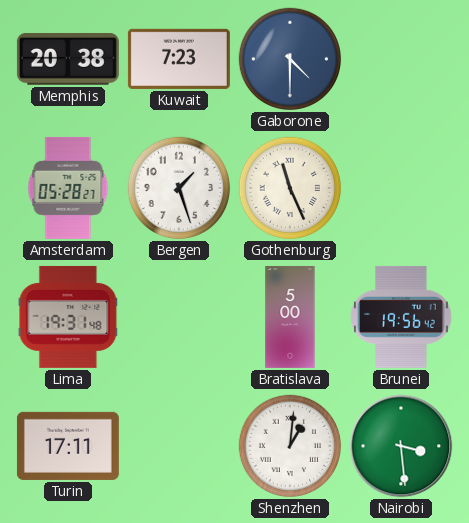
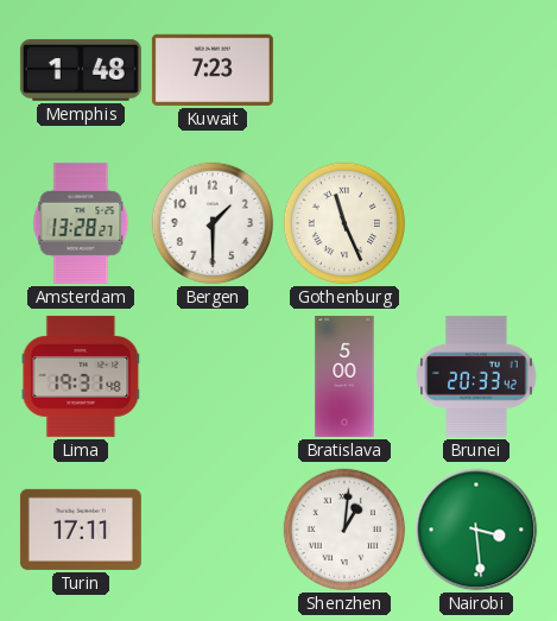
Memphis: 20:38 -> 1:48 (81, 70)
Gaborone: 4:30 -> none (290, 59)
Amsterdam: 05:28 -> 13:28 (81, 223)
Bergen: 1:27 -> 1:30 (213, 223)
Brunei: 19:56 -> 20:33 (476, 376)
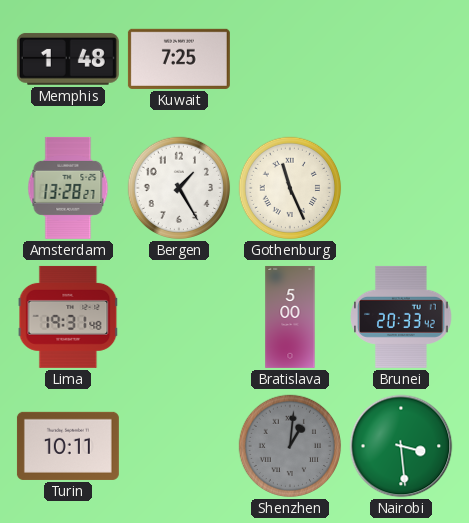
Kuwait: 7:23 -> 7:25 (179, 59)
Bergen: 1:30 -> 1:25 (179, 188)
Turin: 17:11 -> 10:11 (68, 446)
Shenzhen dial: white -> grey (290, 446)
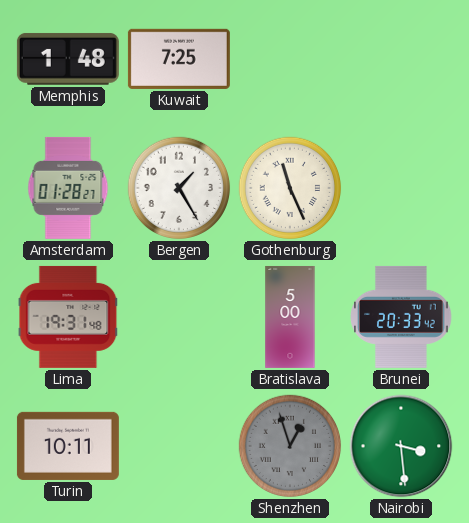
Amsterdam: 13:28 -> 01:28 (68, 188)
Shenzhen: 1:01 -> 12:57 (290, 446)
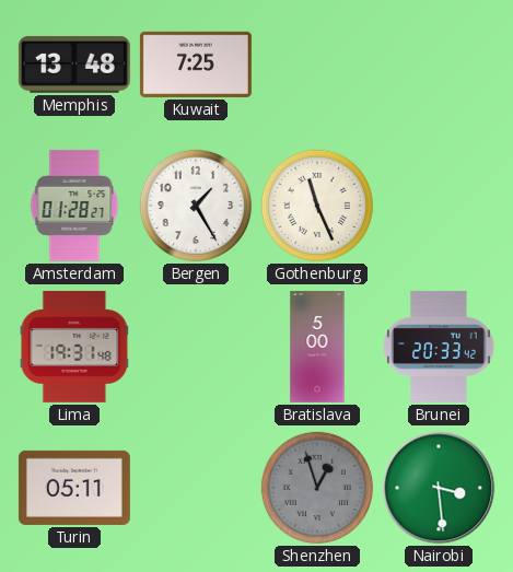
Memphis: 1:48 -> 13:48 (74, 65)
Turin: 10:11 -> 05:11 (74, 488)
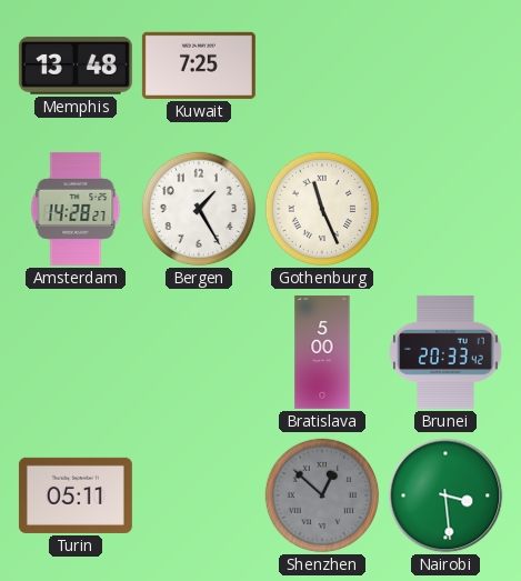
Amsterdam: 01:28 -> 14:28 (76, 209)
Lima: 19:31 -> none (74, 347)
Shenzhen: 12:57 -> 12:52 (322, 495)
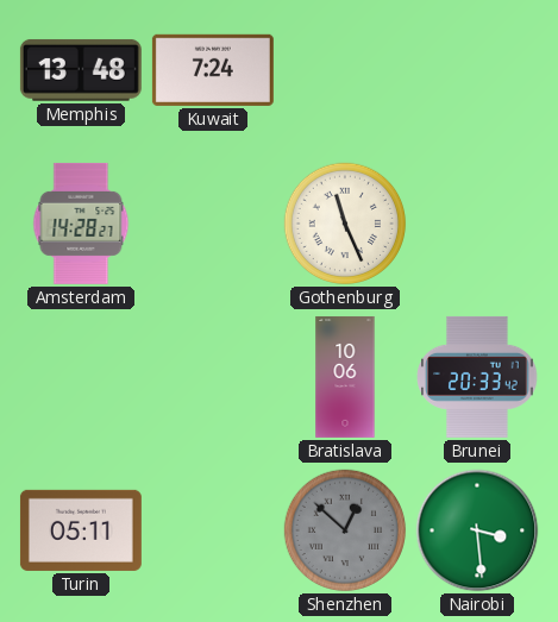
Kuwait: 7:25 -> 7:24 (213, 70)
Bergen: 1:25 -> none (199, 209)
Bratislava: 5:00 -> 10:06 (345, 377)
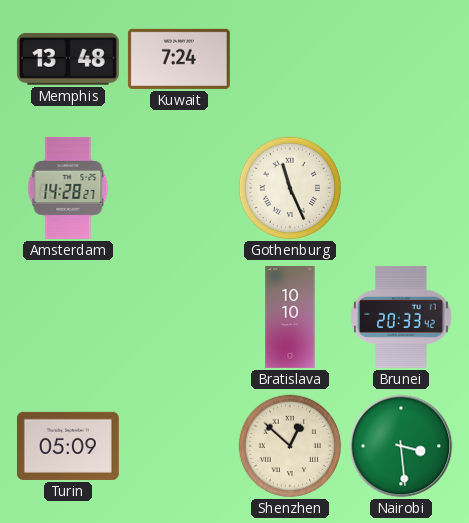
Bratislava: 10:06 -> 10:10 (290, 317)
Turin: 05:11 -> 05:09 (68, 446)
Shenzhen dial: grey -> cream (290, 446)
